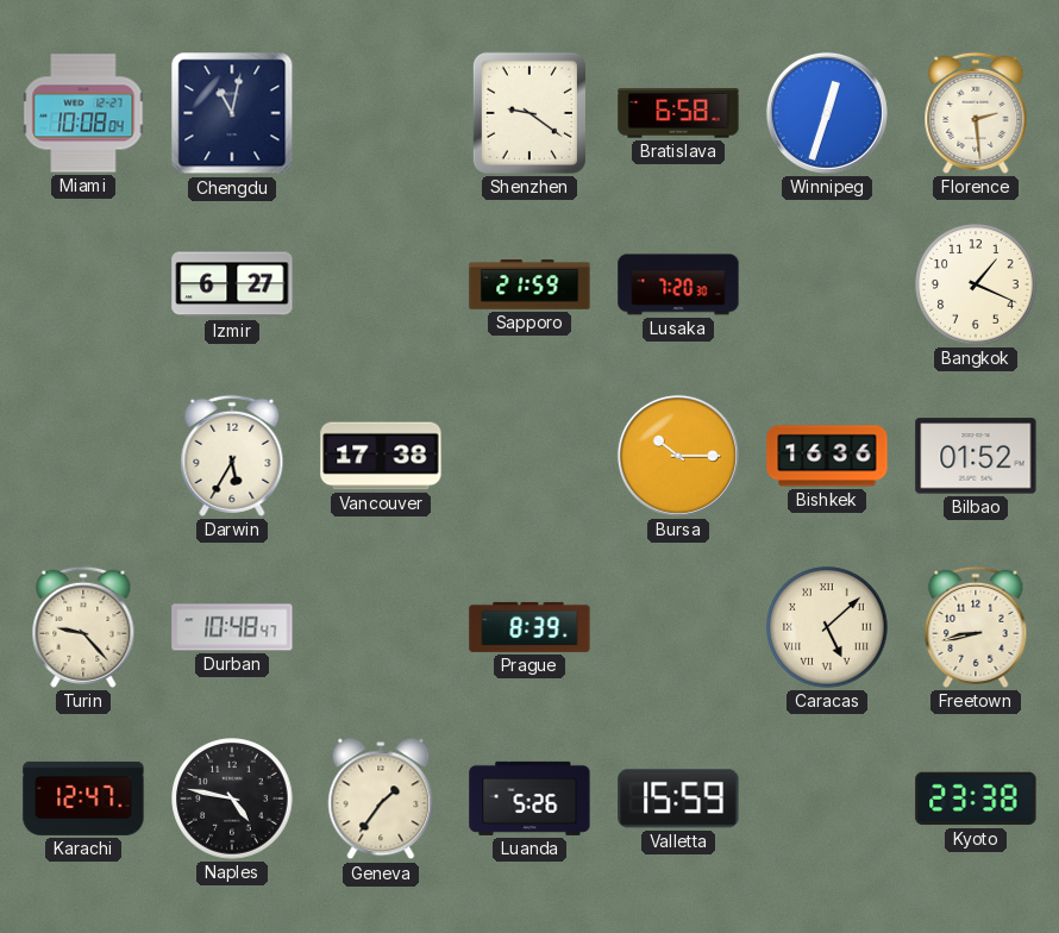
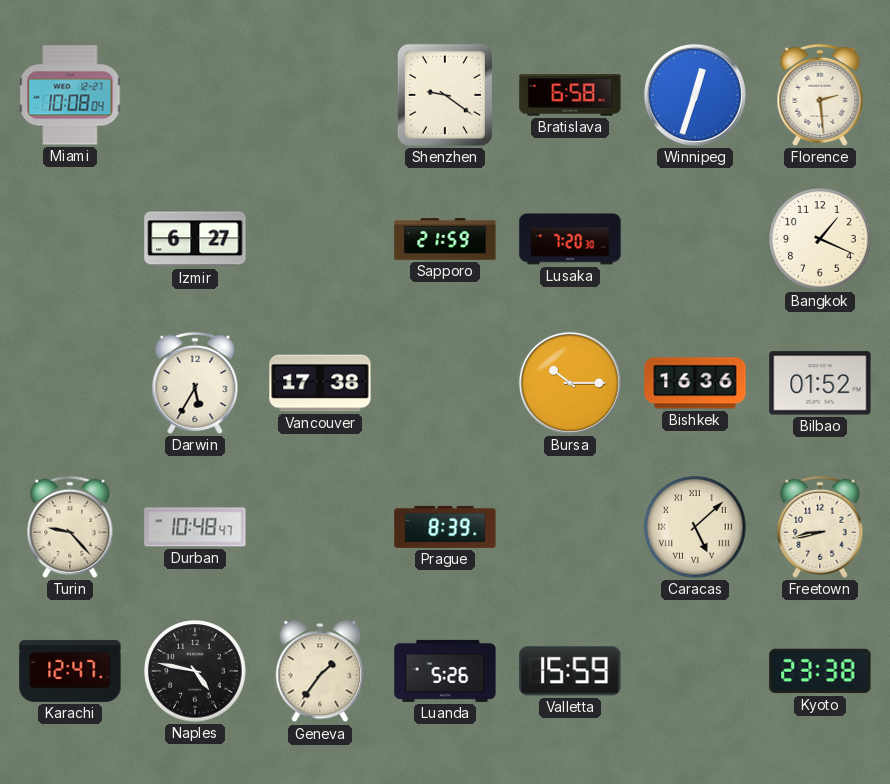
Chengdu: 11:02 -> none (232, 113)
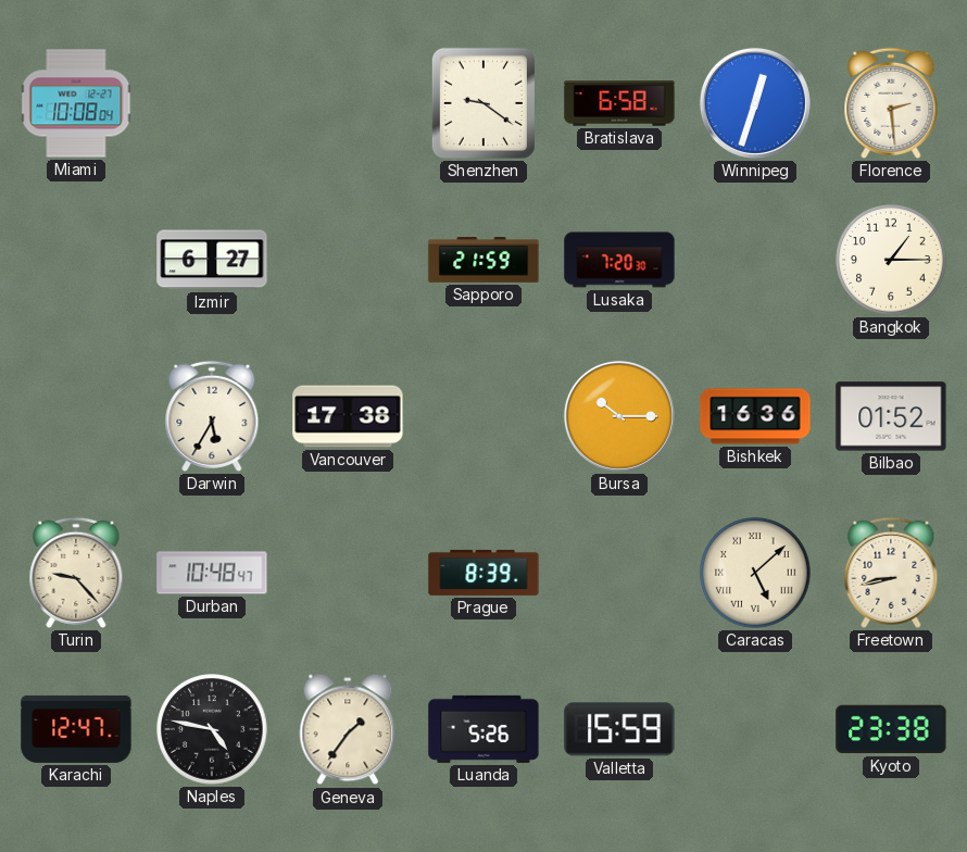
Bangkok: 1:19 -> 1:15 (891, 260)
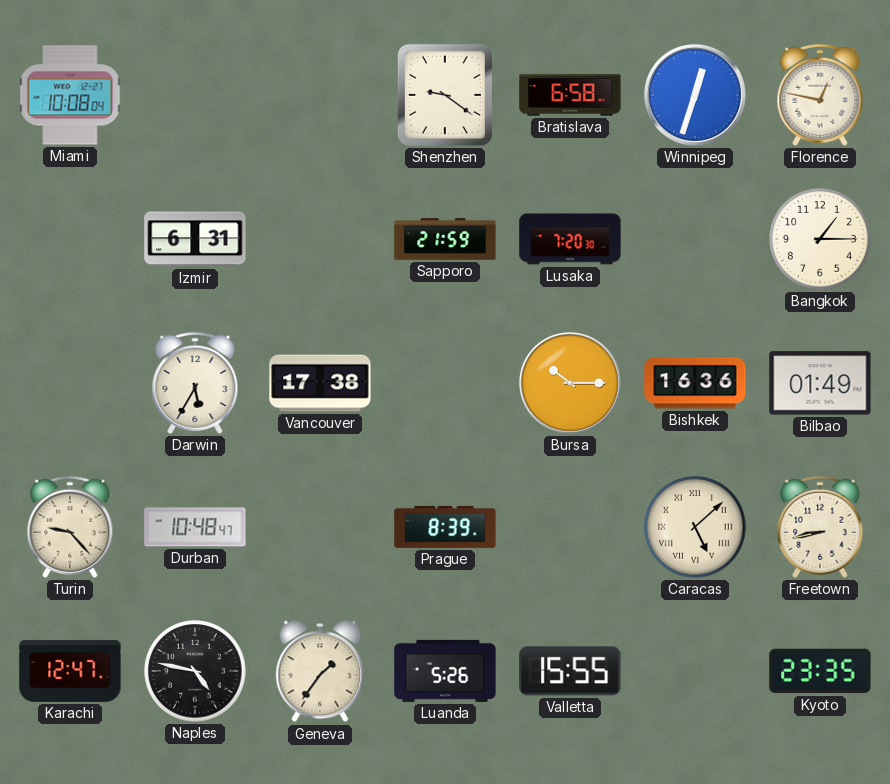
Florence: 2:29 -> 12:47 (820, 95)
Izmir: 6:27 -> 6:31 (195, 239)
Bilbao: 01:52 -> 01:49 (820, 383)
Valletta: 15:59 -> 15:55 (570, 671)
Kyoto: 23:38 -> 23:35 (820, 671)
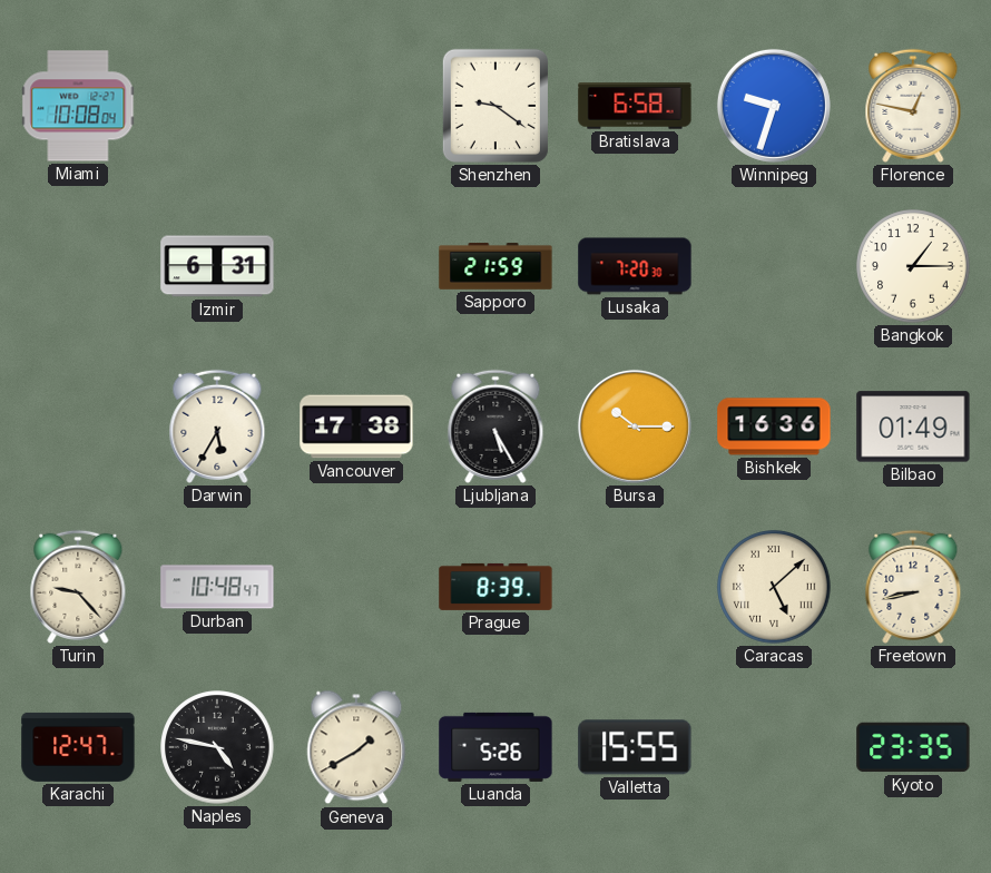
Winnipeg: 12:33 -> 9:33 (774, 106)
Ljubljana: none -> 5:25 (495, 426)
Geneva: 1:36 -> 1:40 (356, 747)
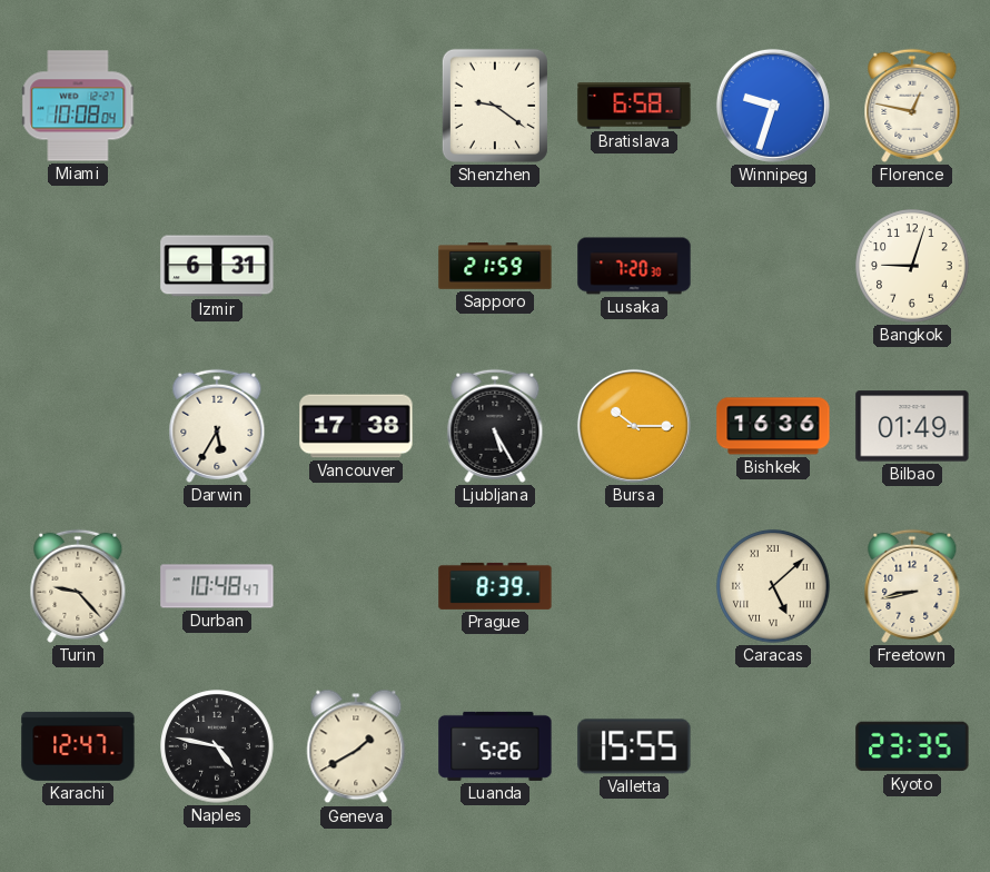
Bangkok: 1:15 -> 9:03 (912, 266)
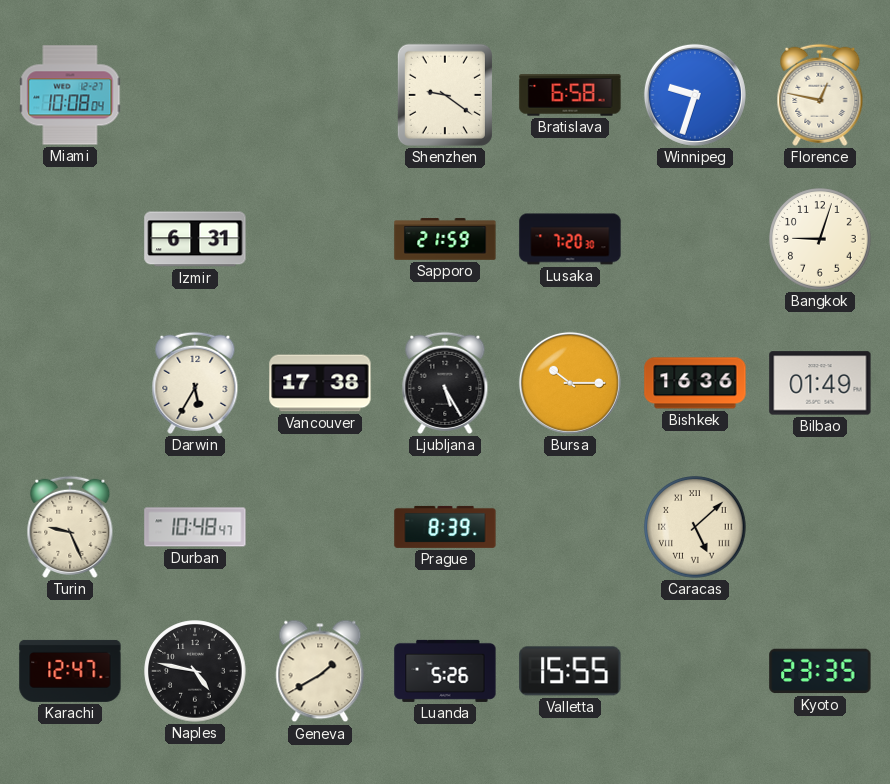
Turin: 9:23 -> 9:26 (70, 527)
Freetown: 8:43 -> none (912, 586)
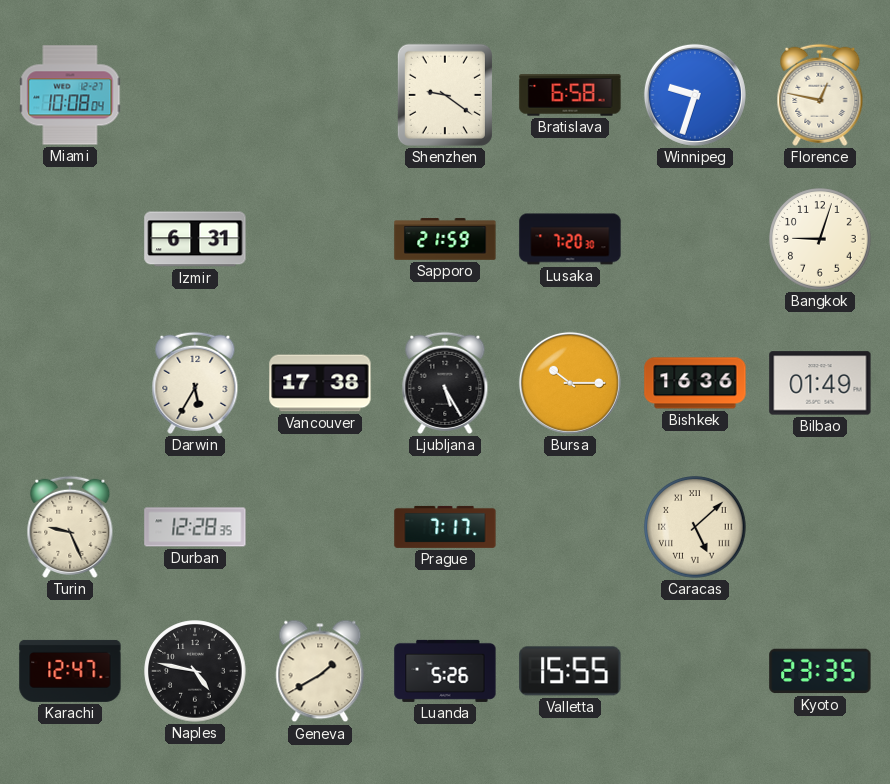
Durban: 10:48 -> 12:28 (195, 527)
Prague: 8:39 -> 7:17 (445, 527)
